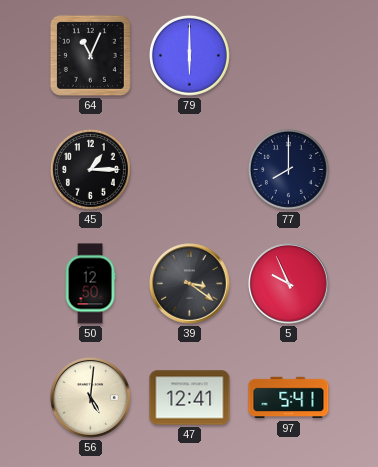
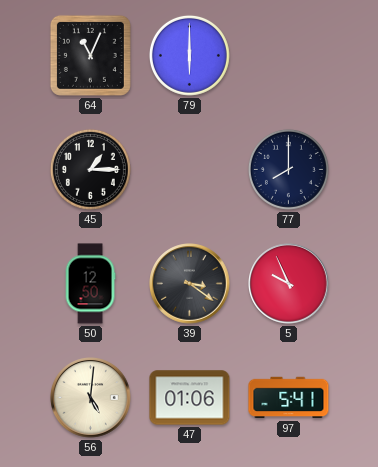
47: 12:41 -> 01:06 (190, 398)
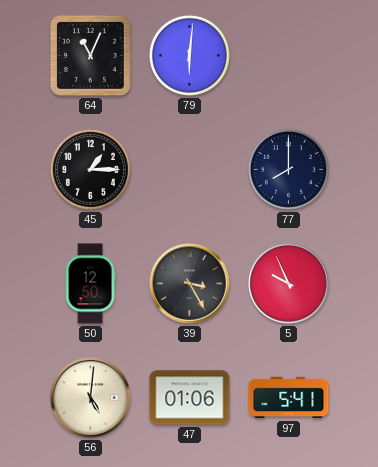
79: 6:00 -> 6:01 (189, 55)
39: 3:21 -> 3:25 (190, 284)
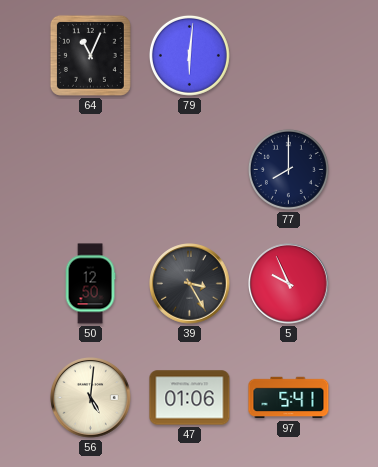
45: 1:15 -> none (90, 169)
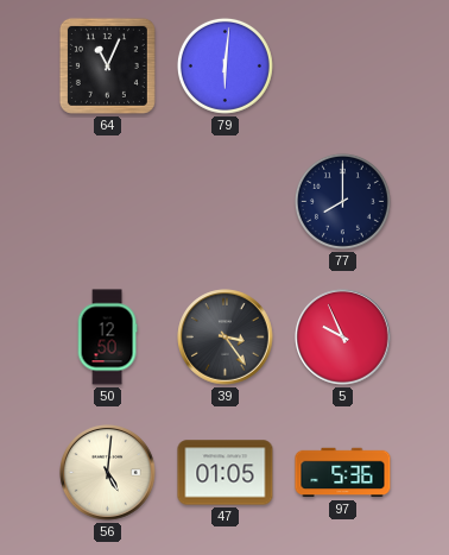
39: 3:25 -> 3:24 (226, 338)
47: 01:06 -> 01:05 (226, 473)
97: 5:41 -> 5:36 (343, 473)
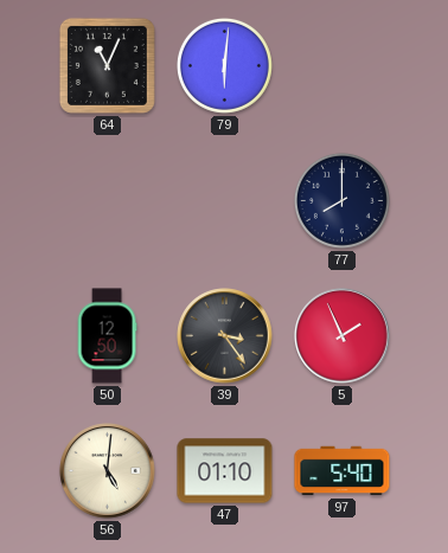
5: 9:56 -> 1:56 (343, 336)
47: 01:05 -> 01:10 (225, 471)
97: 5:36 -> 5:40 (343, 471)
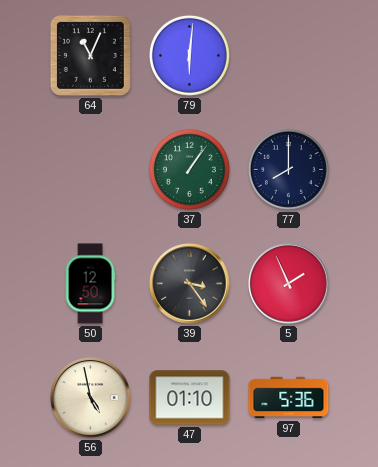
37: none -> 1:06 (189, 169)
56: 5:01 -> 4:58 (91, 398)
97: 5:40 -> 5:36 (289, 398)
